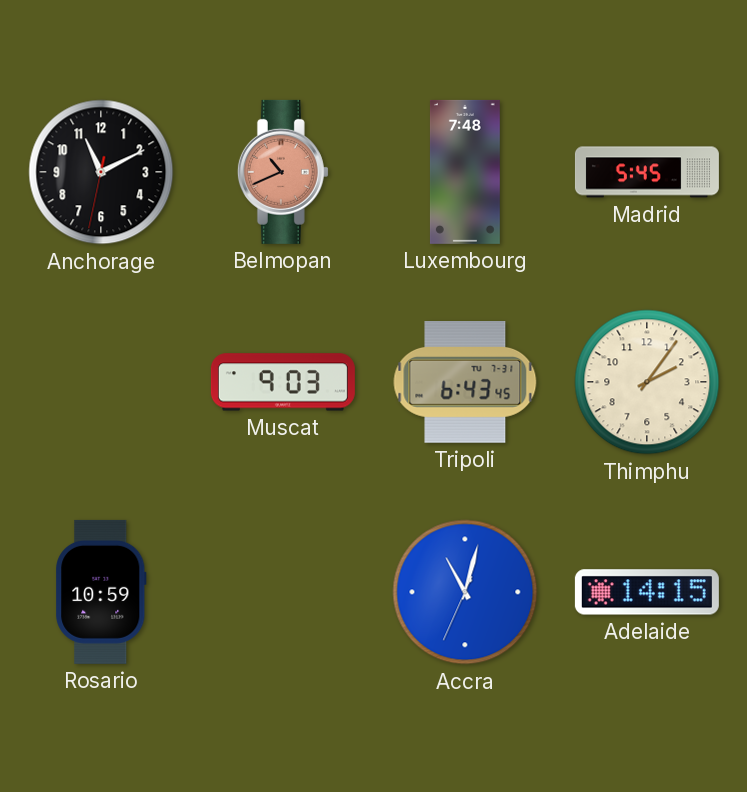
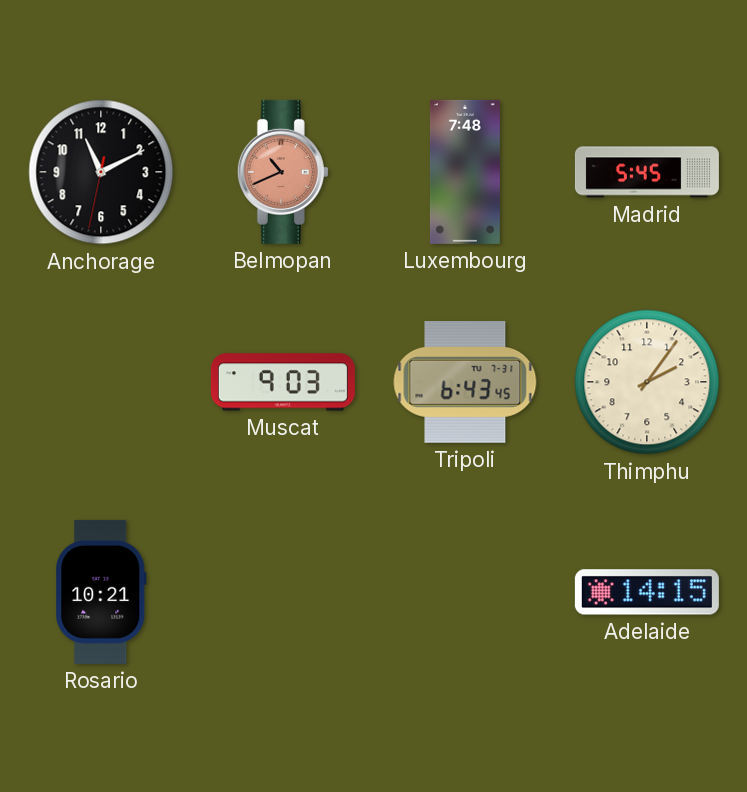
Rosario: 10:59 -> 10:21 (101, 592)
Accra: 11:02 -> none (465, 592)
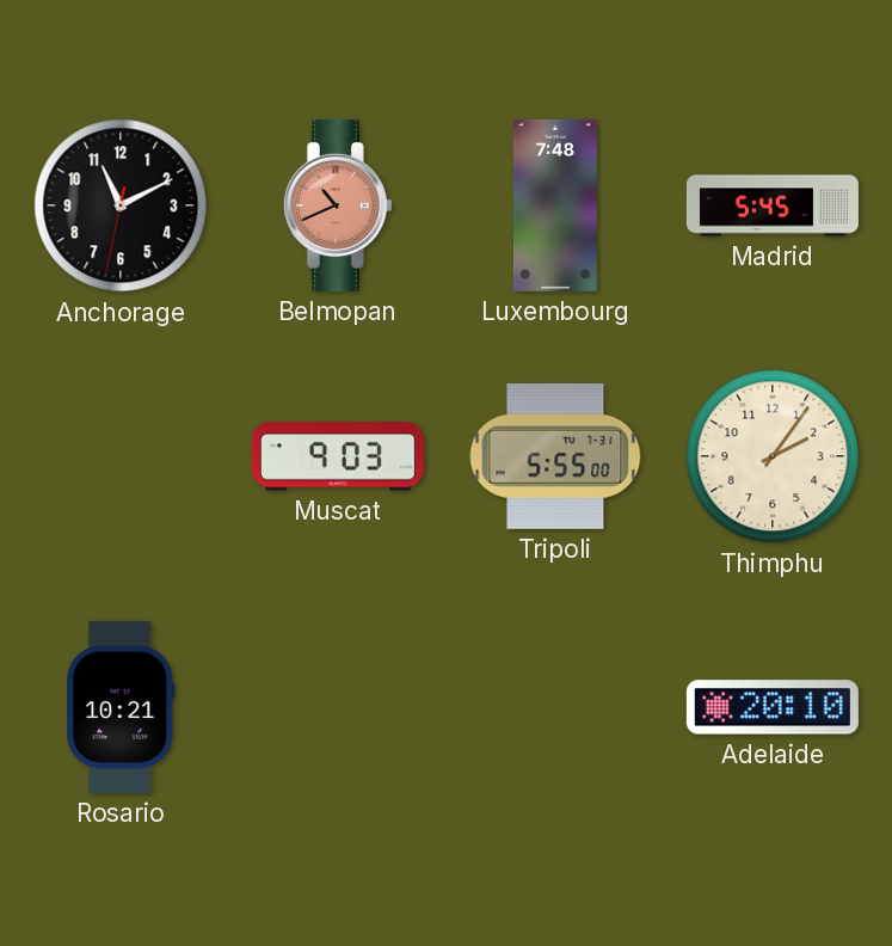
Tripoli: 6:43 -> 5:55 (555, 457)
Adelaide: 14:15 -> 20:10 (773, 707)
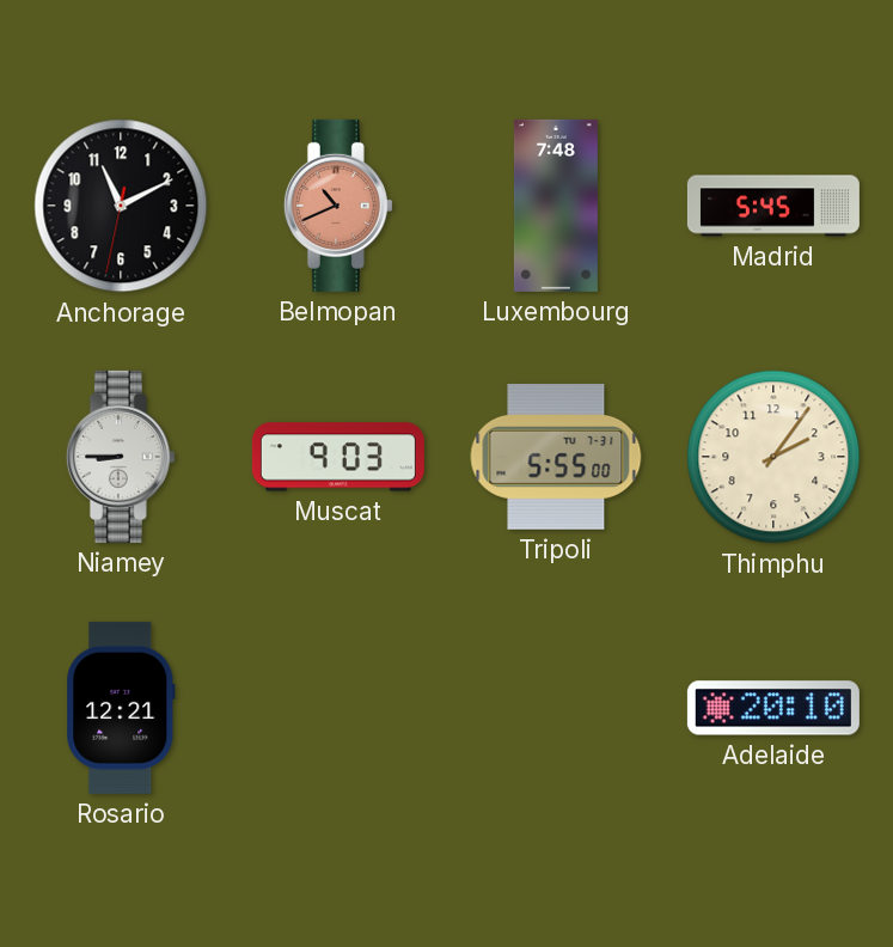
Niamey: none -> 8:45 (121, 457)
Rosario: 10:21 -> 12:21 (121, 708)
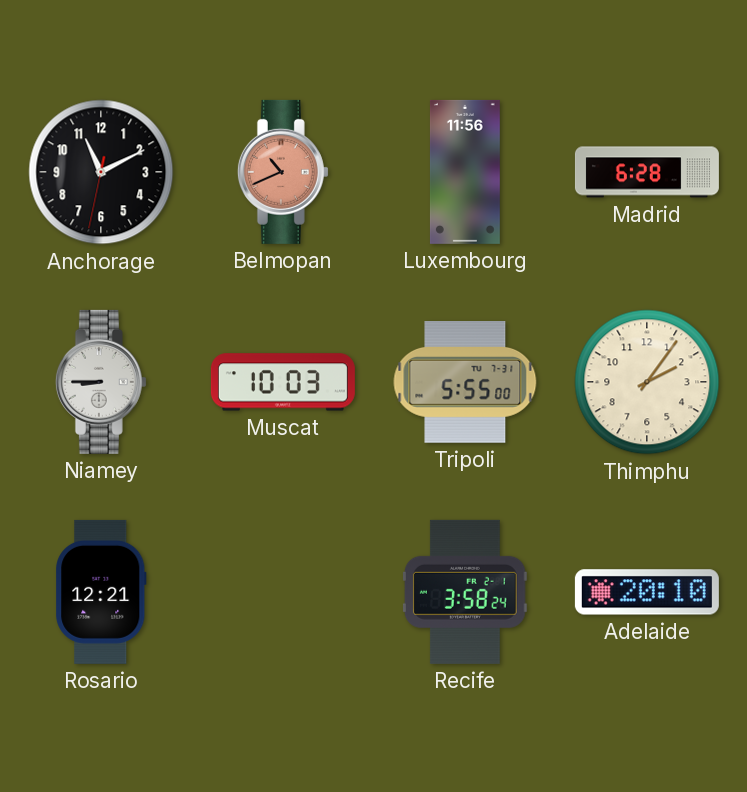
Luxembourg: 7:48 -> 11:56 (465, 172)
Madrid: 5:45 -> 6:28 (647, 172)
Muscat: 9:03 -> 10:03 (283, 382)
Recife: none -> 3:58 (465, 592)
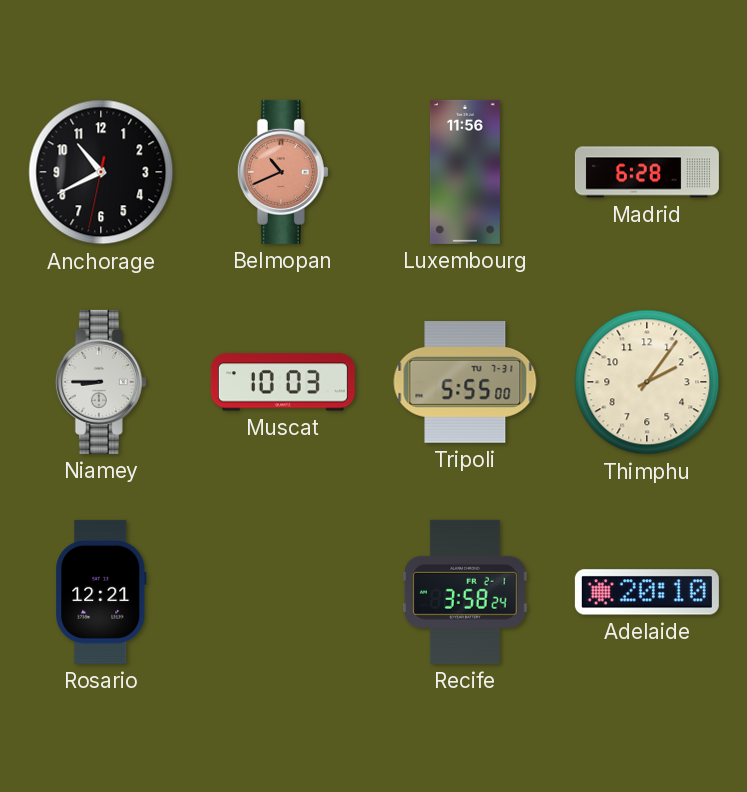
Anchorage: 11:10 -> 10:40 (101, 172)
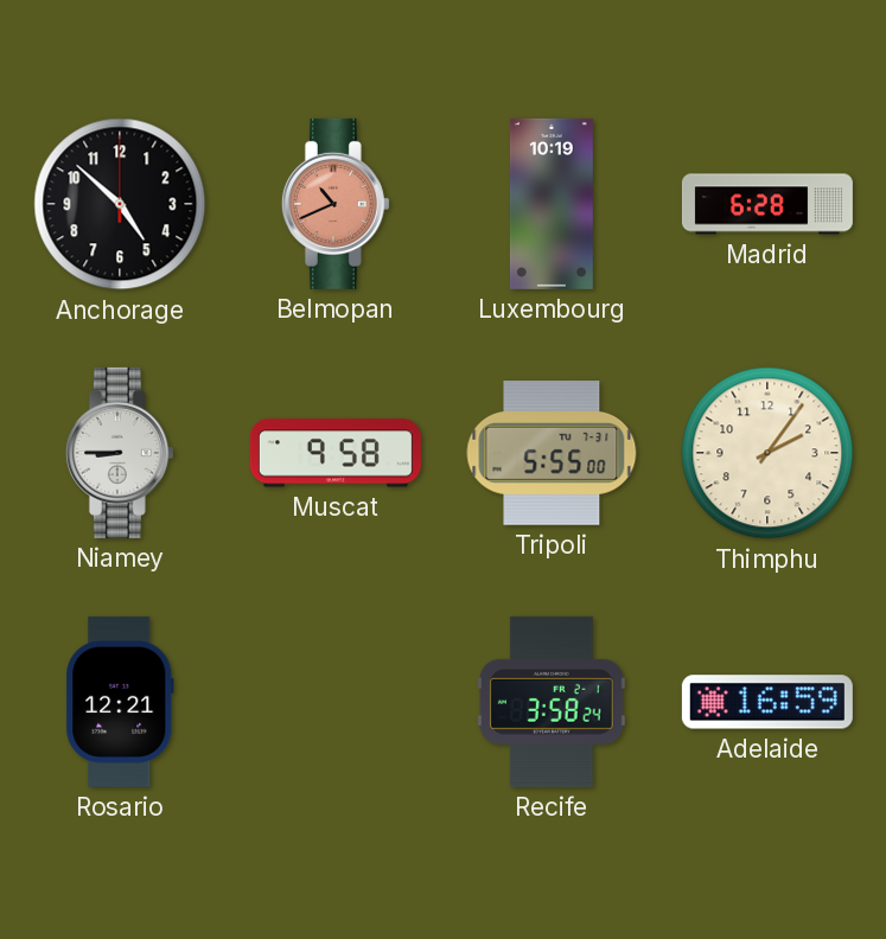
Anchorage: 10:40 -> 4:52 (120, 204)
Luxembourg: 11:56 -> 10:19 (552, 204)
Muscat: 10:03 -> 9:58 (336, 453)
Adelaide: 20:10 -> 16:59 (767, 702)
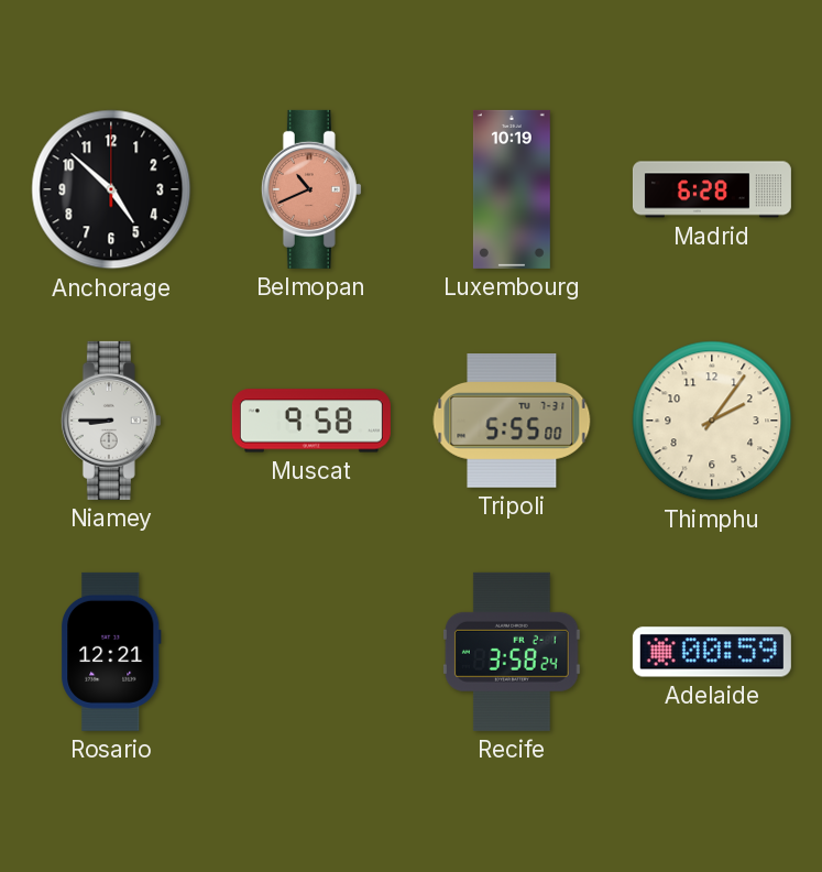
Adelaide: 16:59 -> 00:59 (712, 652)
